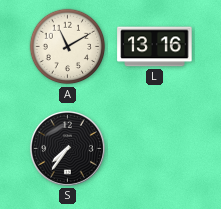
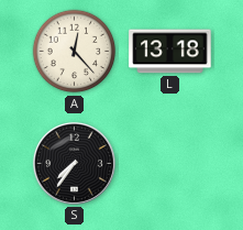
A: 11:10 -> 12:23 (75, 52)
L: 13:16 -> 13:18 (170, 52)
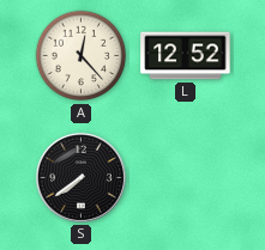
L: 13:18 -> 12:52 (186, 56)
S: 7:36 -> 7:39 (80, 177)
